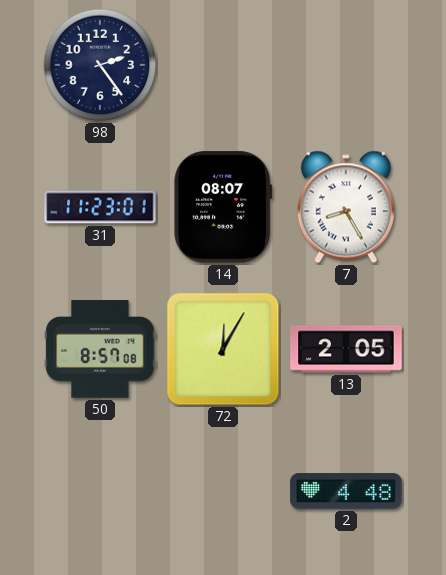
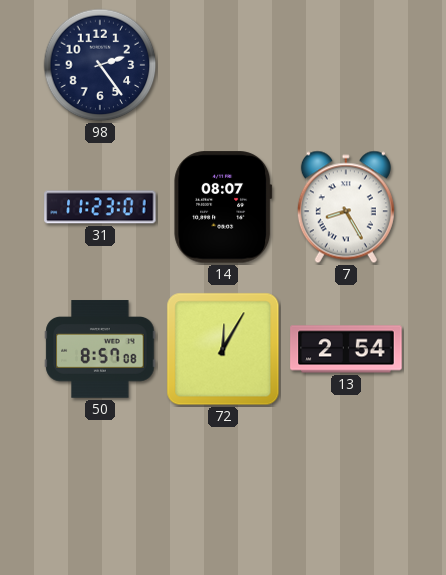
13: 2:05 -> 2:54 (346, 349)
2: 4:48 -> none (346, 491)
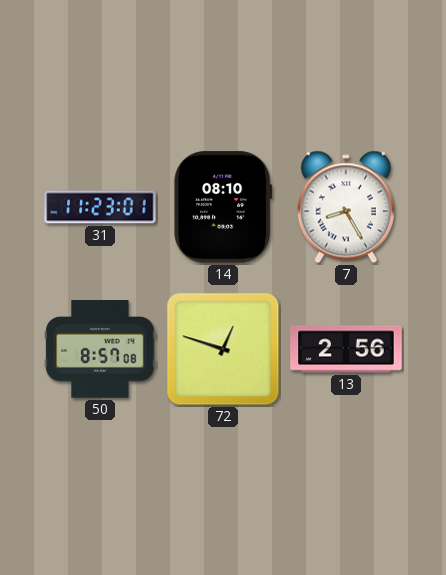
98: 2:24 -> none (100, 65)
14: 08:07 -> 08:10 (223, 207)
72: 12:05 -> 12:48 (223, 349)
13: 2:54 -> 2:56 (346, 349)
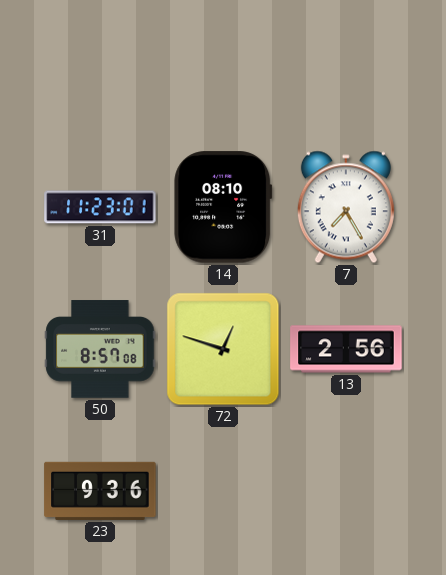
7: 8:25 -> 7:25 (346, 207)
23: none -> 9:36 (100, 491)
